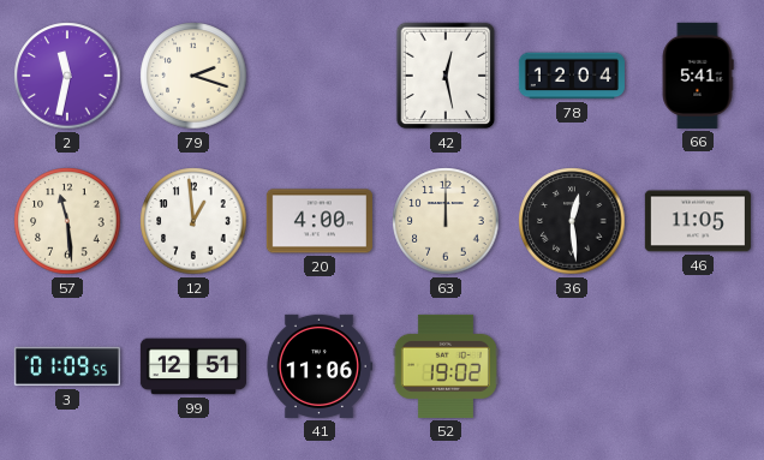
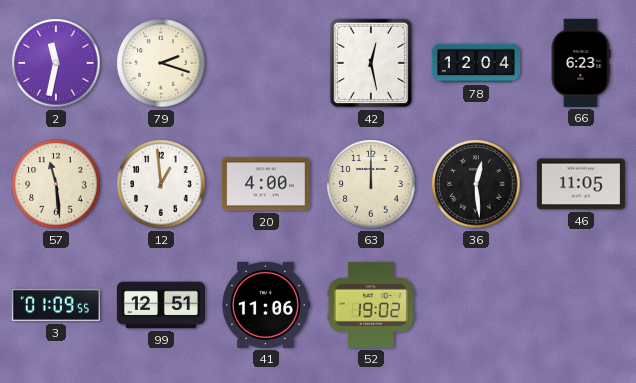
66: 5:41 -> 6:23 (581, 63)
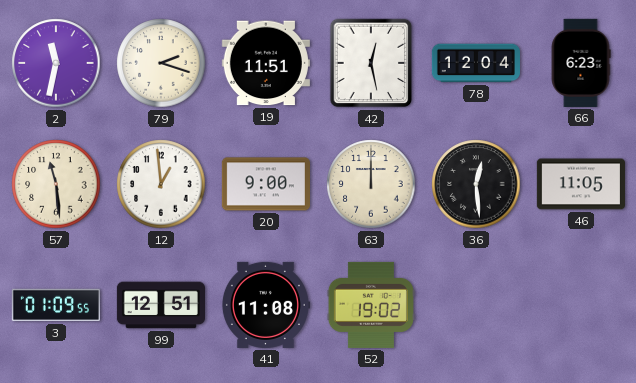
19: none -> 11:51 (266, 63)
20: 4:00 -> 9:00 (266, 184)
41: 11:06 -> 11:08 (265, 305)
